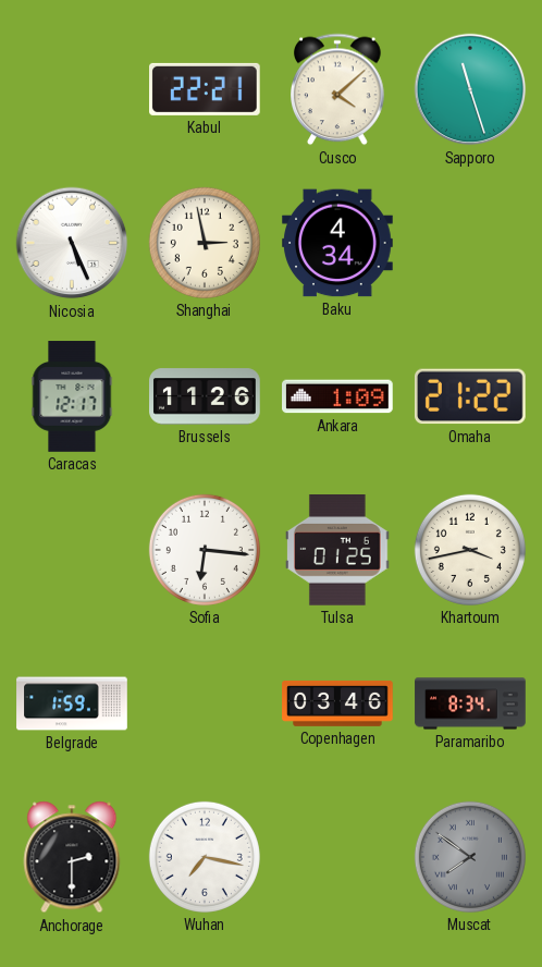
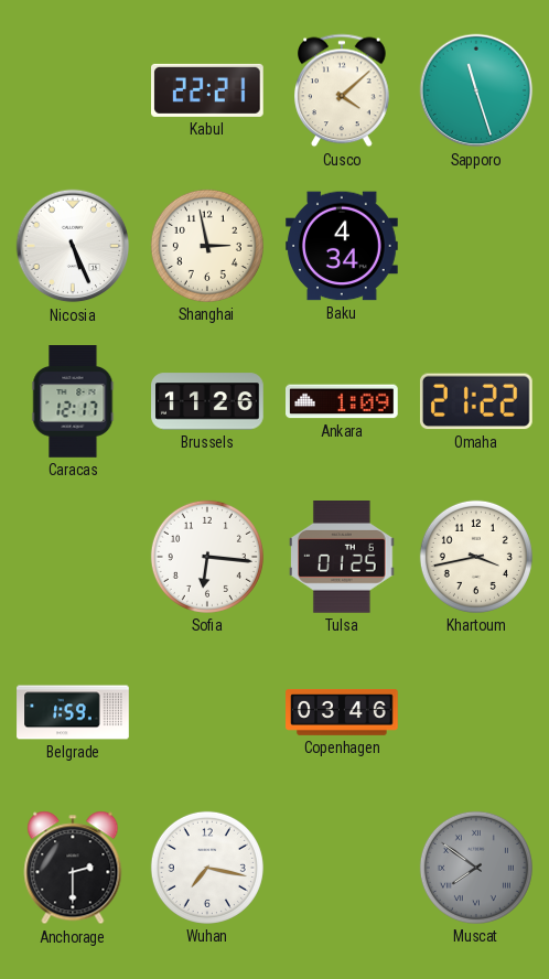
Paramaribo: 8:34 -> none (470, 703)
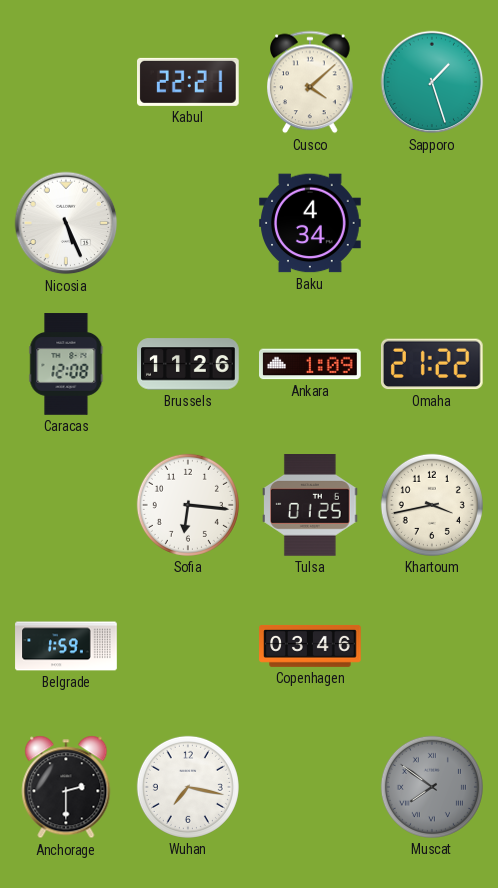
Sapporo: 11:27 -> 1:27 (432, 82)
Shanghai: 2:58 -> none (207, 246)
Caracas: 12:17 -> 12:08 (66, 364)
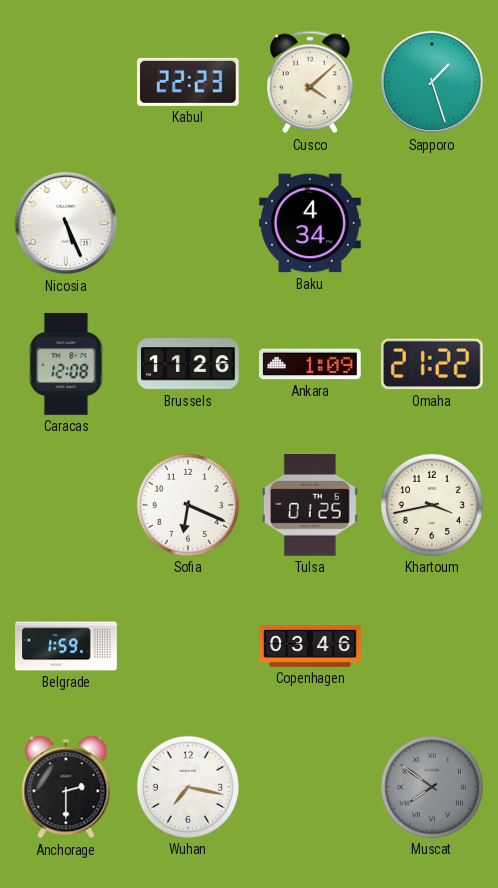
Kabul: 22:21 -> 22:23 (189, 82)
Sofia: 6:16 -> 6:19 (188, 505)
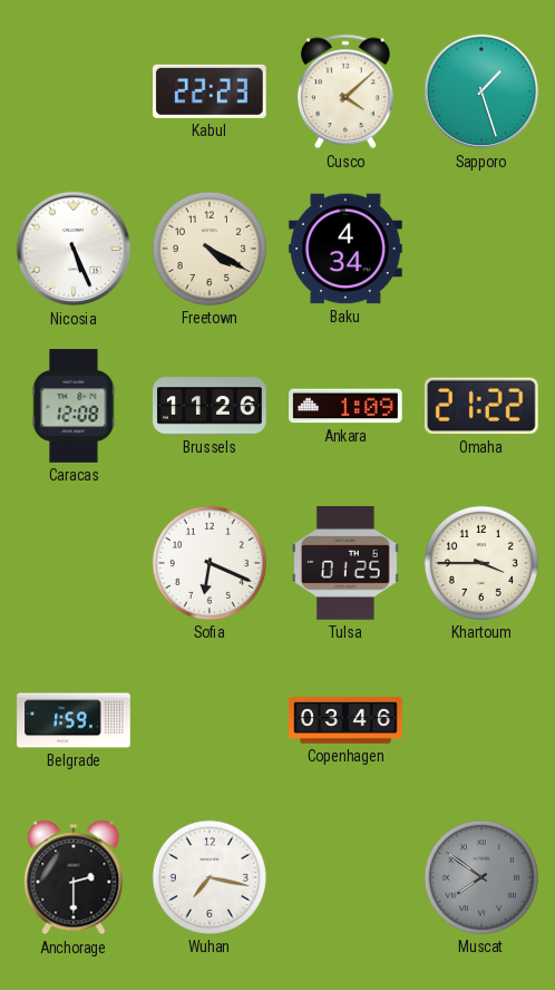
Freetown: none -> 4:20 (210, 249)
Khartoum: 3:43 -> 3:45 (481, 563)
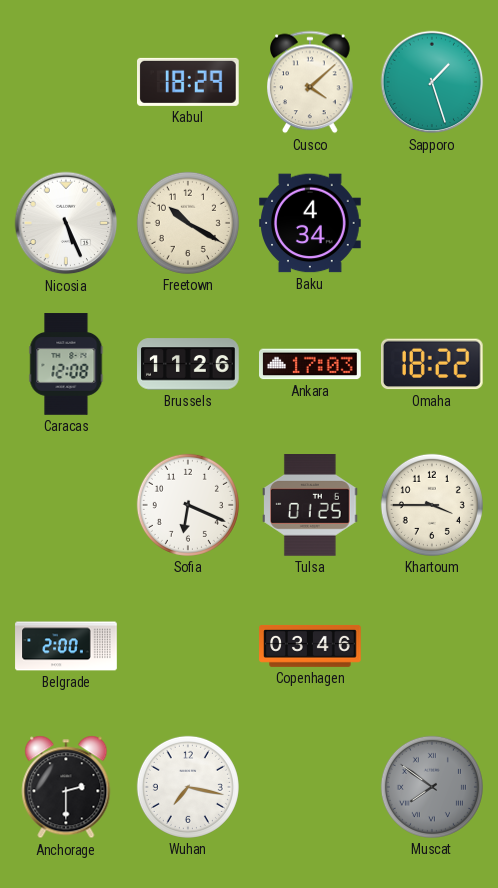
Kabul: 22:23 -> 18:29 (189, 82)
Freetown: 4:20 -> 10:20 (188, 223)
Ankara: 1:09 -> 17:03 (310, 364)
Omaha: 21:22 -> 18:22 (432, 364)
Belgrade: 1:59 -> 2:00 (66, 646)
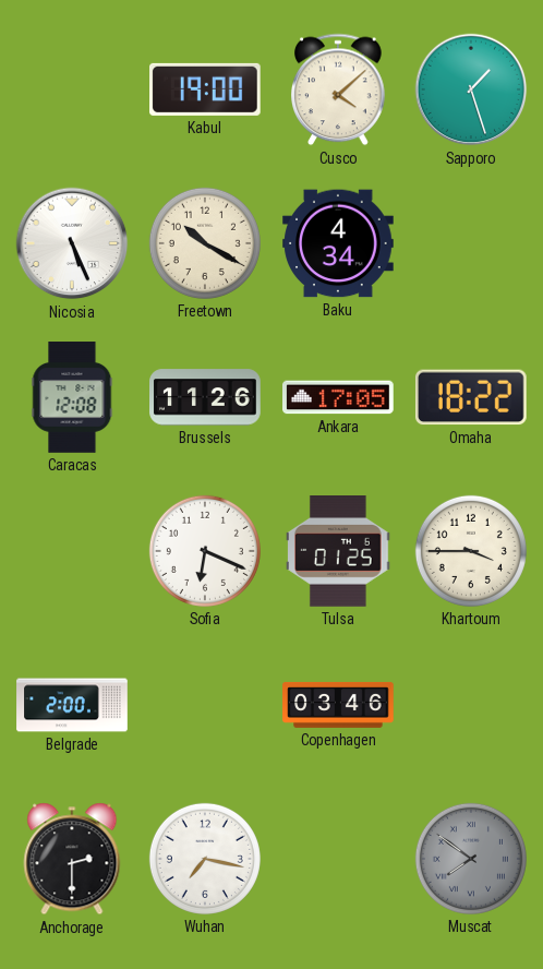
Kabul: 18:29 -> 19:00 (206, 89)
Ankara: 17:03 -> 17:05 (338, 397)
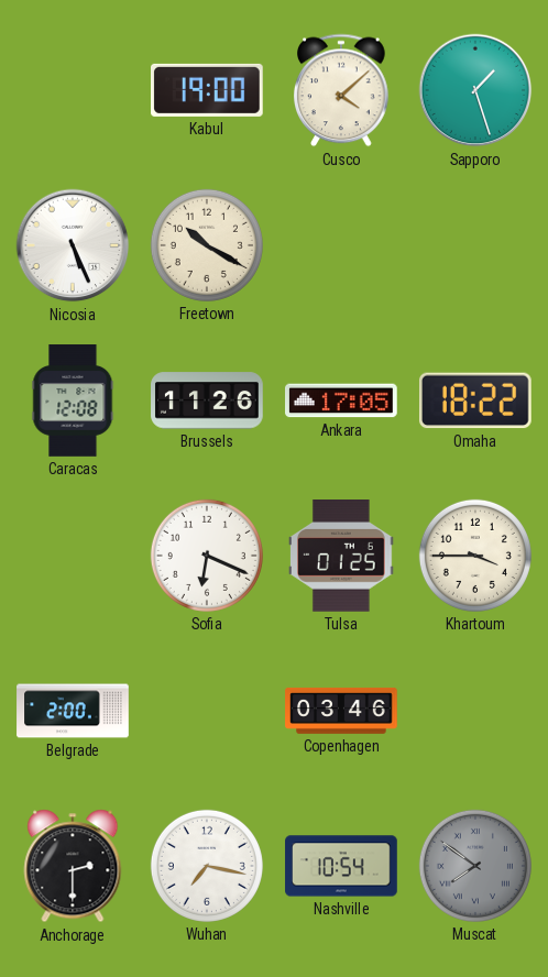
Baku: 4:34 -> none (338, 243)
Nashville: none -> 10:54 (341, 866)
